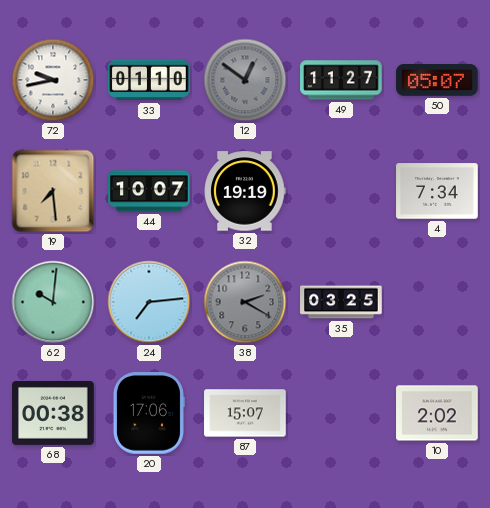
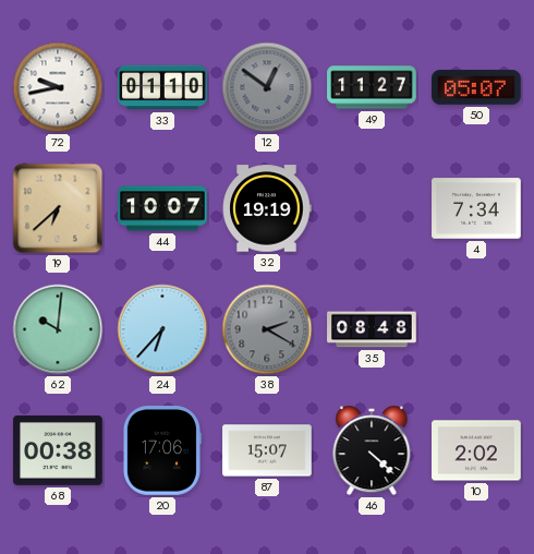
19: 7:29 -> 6:38 (58, 208)
24: 7:14 -> 6:37 (162, 329)
35: 03:25 -> 08:48 (372, 329)
46: none -> 4:22 (372, 450)
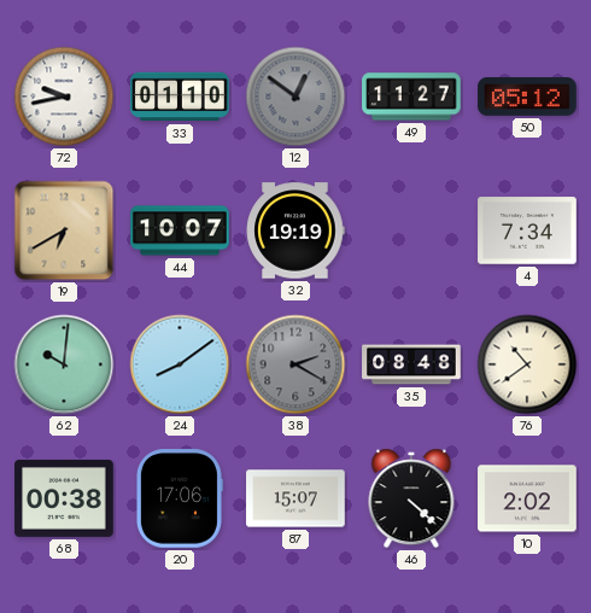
50: 05:07 -> 05:12 (527, 98)
19: 6:38 -> 6:40 (64, 230)
24: 6:37 -> 8:09 (180, 364)
76: none -> 10:39 (527, 364)
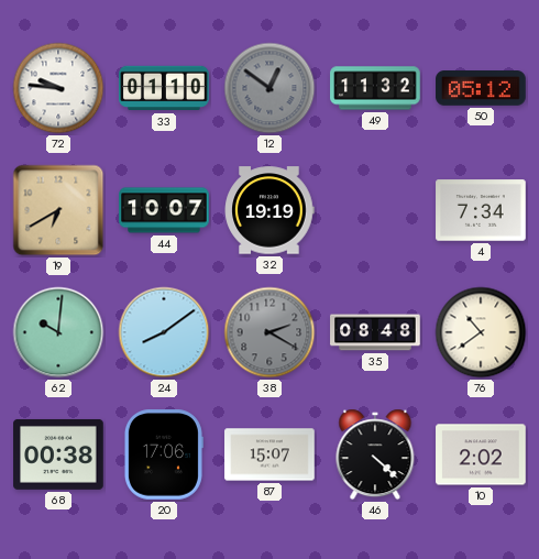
72: 9:43 -> 9:46 (58, 88)
49: 11:27 -> 11:32 (375, 88)
